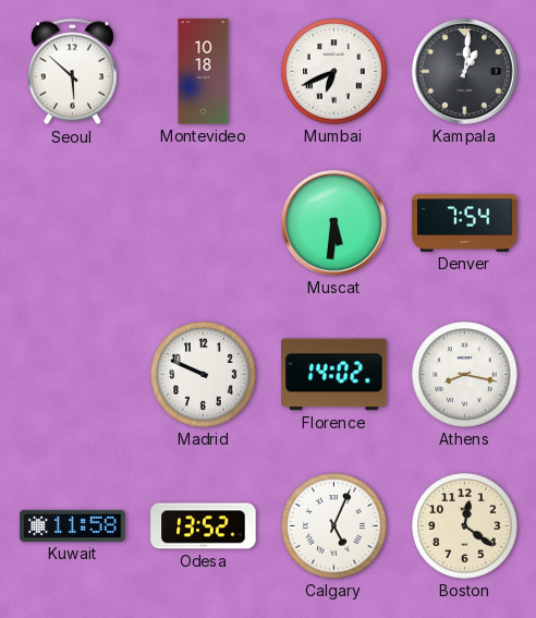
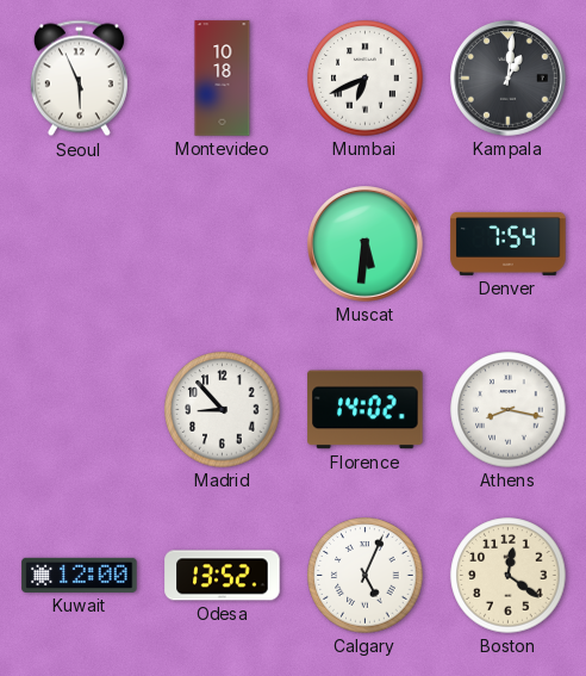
Seoul: 5:52 -> 5:56 (79, 79)
Madrid: 9:49 -> 8:53 (223, 410)
Kuwait: 11:58 -> 12:00 (80, 575)
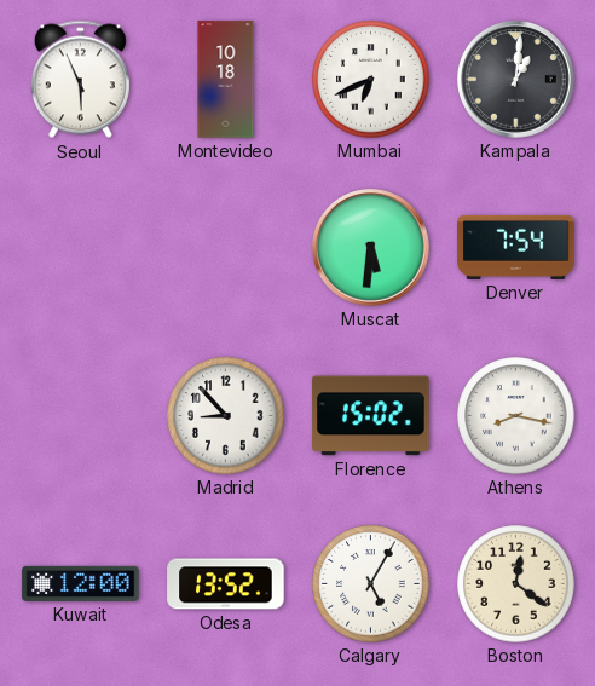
Florence: 14:02 -> 15:02 (371, 416)
Calgary: 5:04 -> 5:05 (371, 584)
